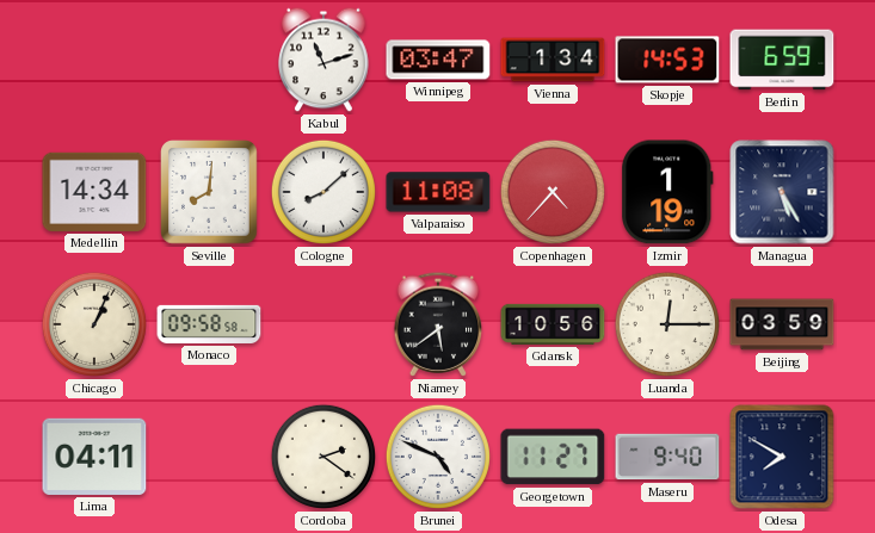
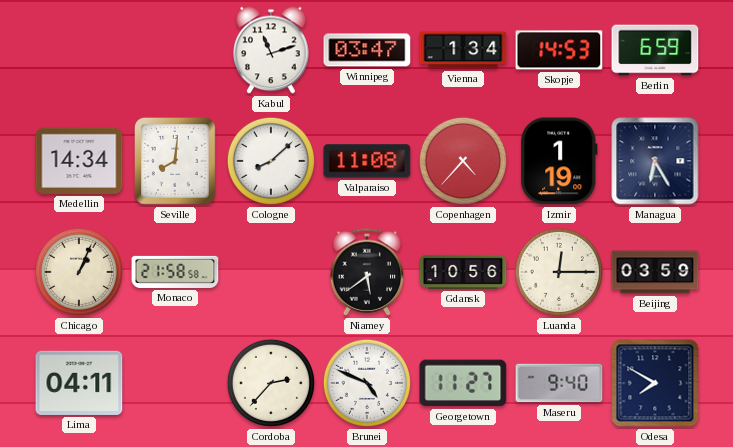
Managua: 5:25 -> 6:25 (655, 161)
Monaco: 09:58 -> 21:58 (175, 272)
Cordoba: 2:21 -> 2:37 (271, 383)
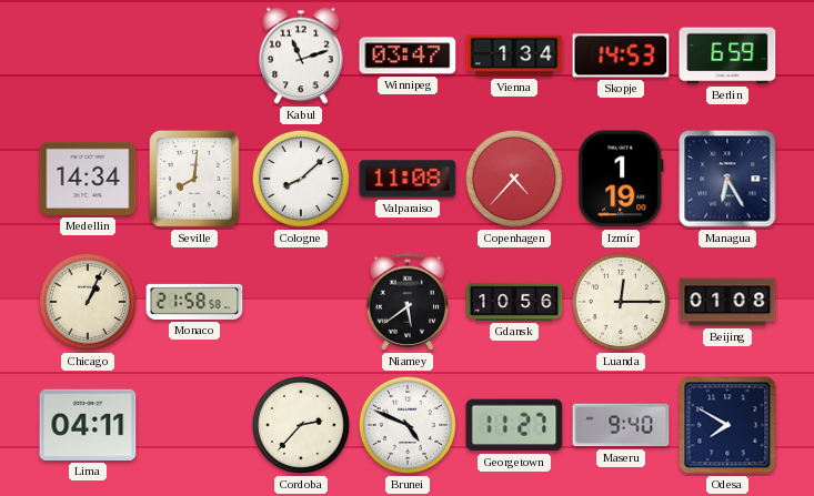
Beijing: 03:59 -> 01:08 (727, 302)
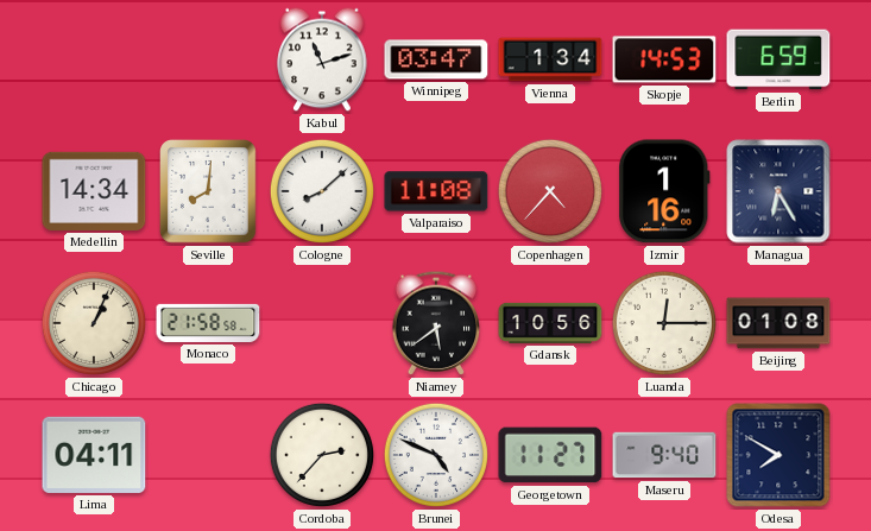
Izmir: 1:19 -> 1:16 (664, 191)
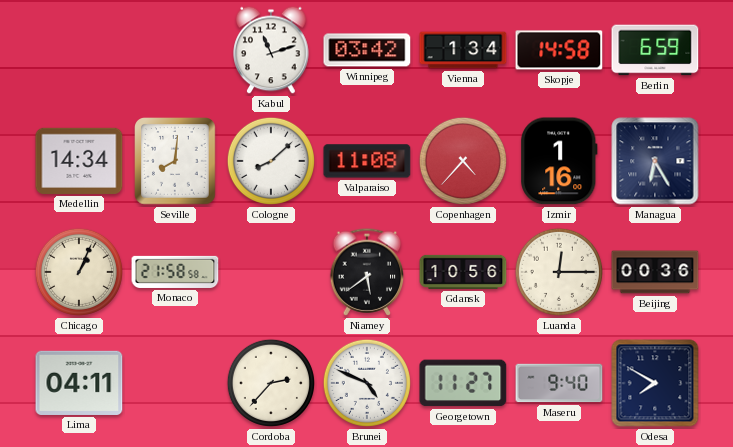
Winnipeg: 03:47 -> 03:42 (367, 50)
Skopje: 14:53 -> 14:58 (559, 50)
Beijing: 01:08 -> 00:36 (655, 272)
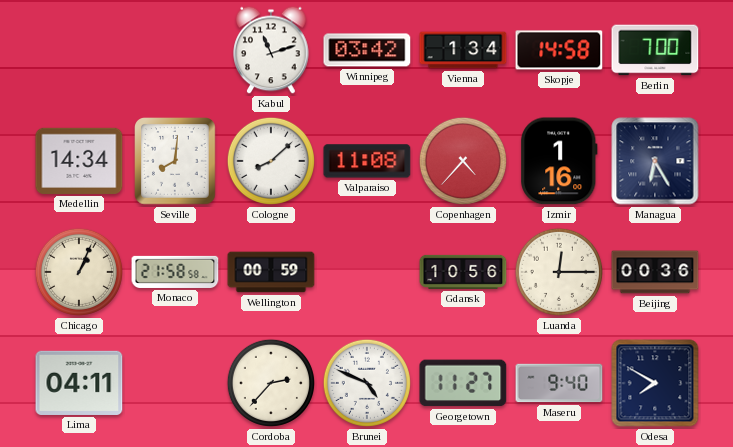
Berlin: 6:59 -> 7:00 (655, 50)
Wellington: none -> 00:59 (271, 272)
Niamey: 5:39 -> none (367, 272)
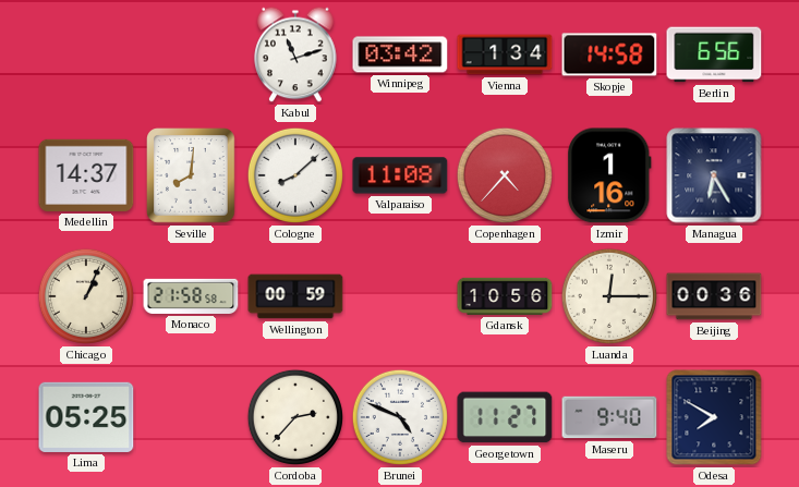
Berlin: 7:00 -> 6:56 (714, 54)
Medellin: 14:34 -> 14:37 (86, 175)
Lima: 04:11 -> 05:25 (86, 417)
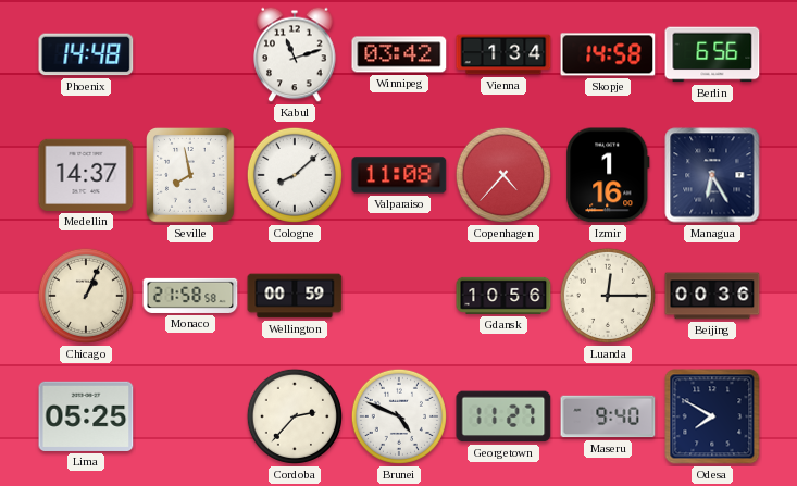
Phoenix: none -> 14:48 (86, 54)
Seville: 8:01 -> 7:58 (191, 176)
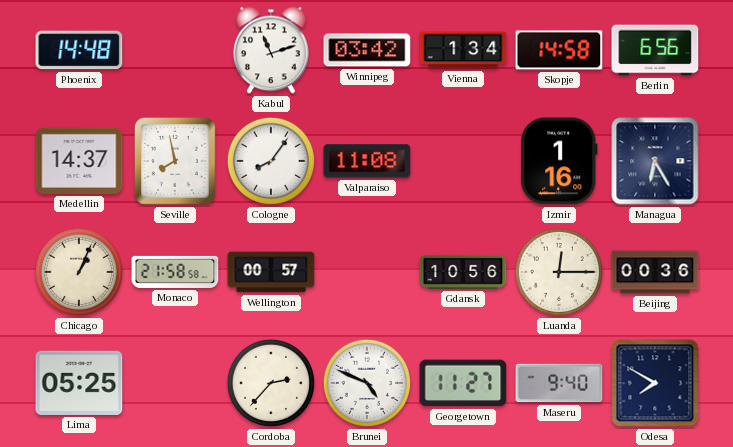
Cologne: 8:08 -> 8:06 (271, 161)
Copenhagen: 4:37 -> none (503, 175)
Wellington: 00:59 -> 00:57 (271, 272)
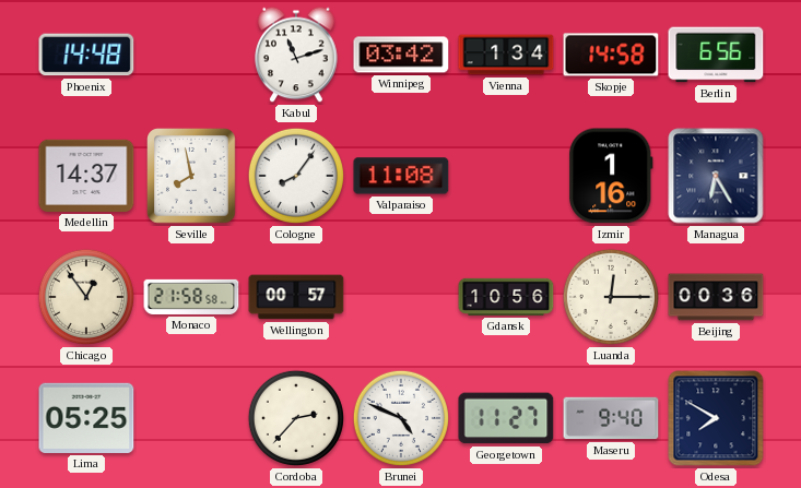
Chicago: 1:04 -> 12:54 (86, 297)
